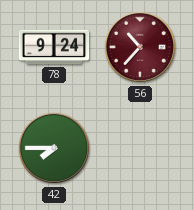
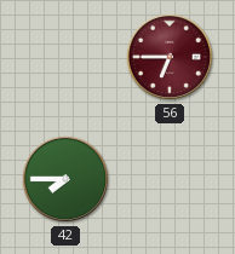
78: 9:24 -> none (54, 47)
56: 10:37 -> 6:45 (170, 57)
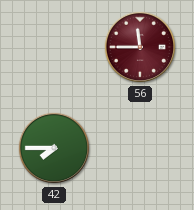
56: 6:45 -> 11:45 (140, 47)
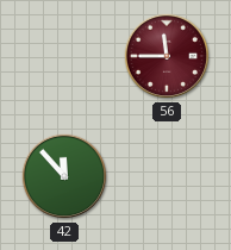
42: 7:45 -> 11:53 (64, 176)
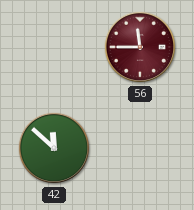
42: 11:53 -> 11:52 (54, 148)
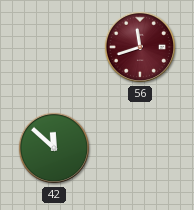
56: 11:45 -> 11:42 (140, 47)
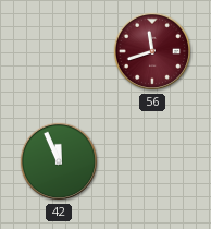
42: 11:52 -> 11:56 (59, 161)
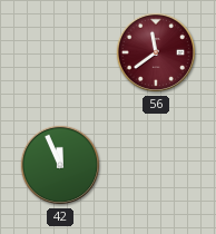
56: 11:42 -> 11:39 (156, 52)
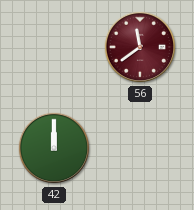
42: 11:56 -> 12:00 (54, 148)
